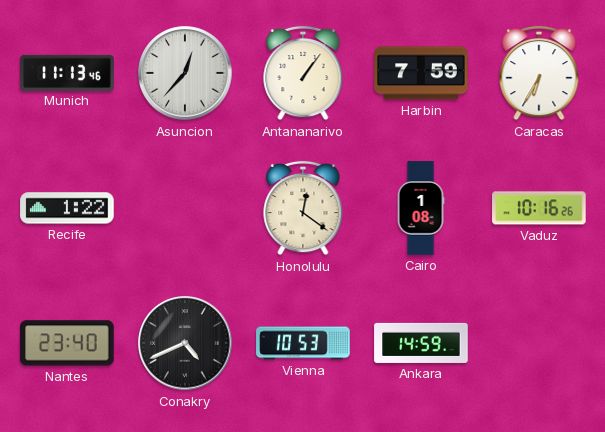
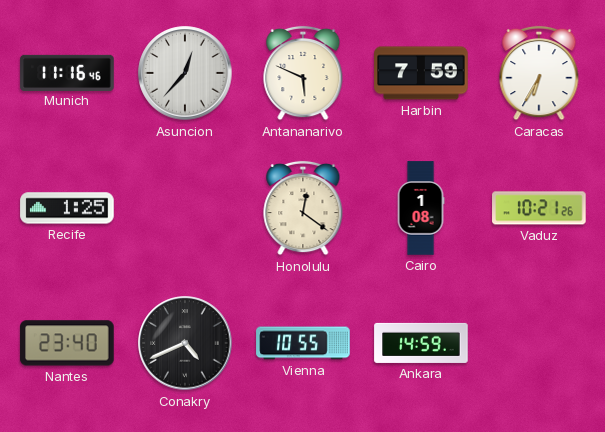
Munich: 11:13 -> 11:16 (67, 72)
Antananarivo: 1:06 -> 5:49 (303, 73)
Recife: 1:22 -> 1:25 (67, 208)
Vaduz: 10:16 -> 10:21 (539, 208)
Vienna: 10:53 -> 10:55 (303, 343)
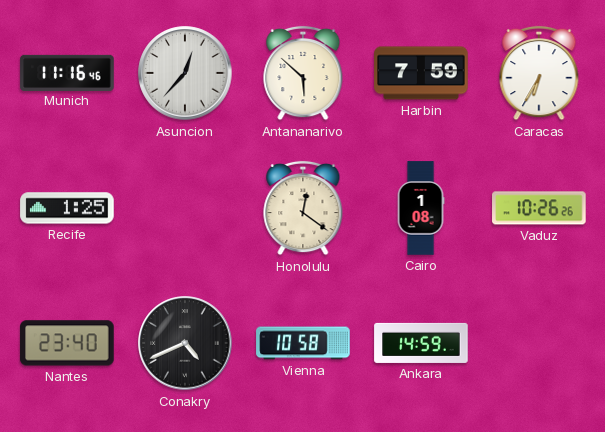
Antananarivo: 5:49 -> 5:52 (303, 73)
Vaduz: 10:21 -> 10:26 (539, 208)
Vienna: 10:55 -> 10:58 (303, 343)
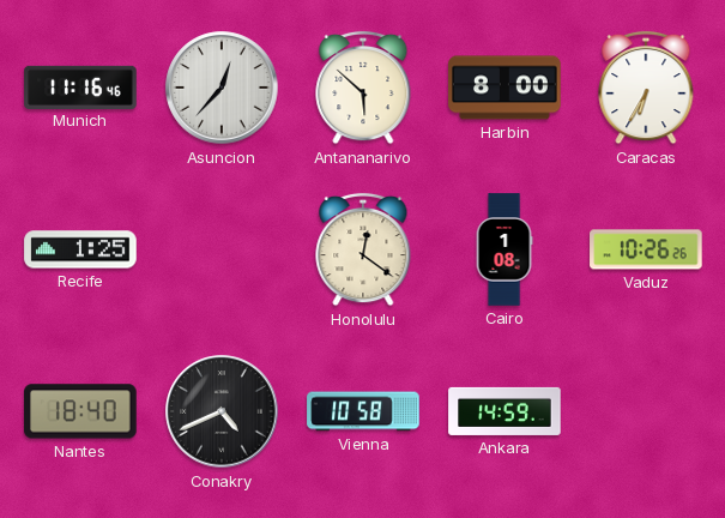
Harbin: 7:59 -> 8:00 (505, 88)
Nantes: 23:40 -> 18:40 (80, 411)
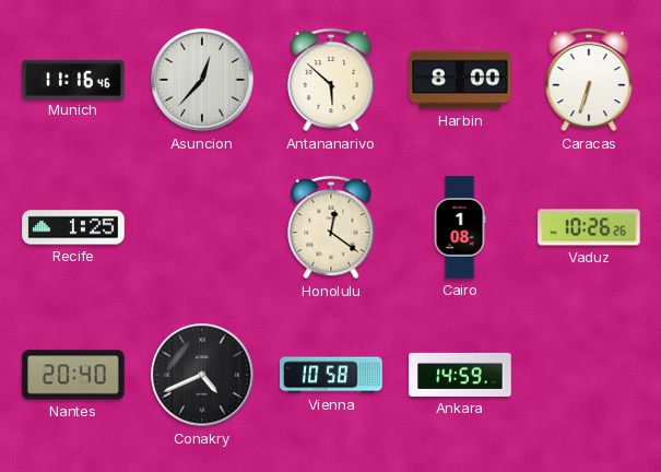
Caracas: 6:35 -> 6:33 (589, 80)
Nantes: 18:40 -> 20:40 (73, 375)
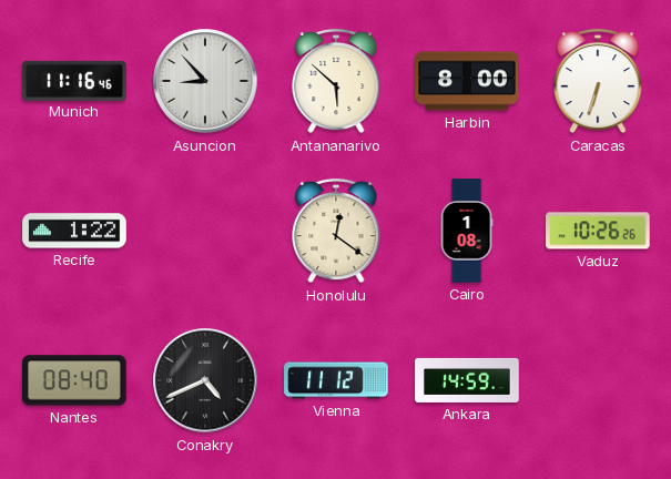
Asuncion: 12:37 -> 8:53 (205, 81)
Recife: 1:25 -> 1:22 (74, 231)
Nantes: 20:40 -> 08:40 (74, 380)
Vienna: 10:58 -> 11:12 (336, 380)
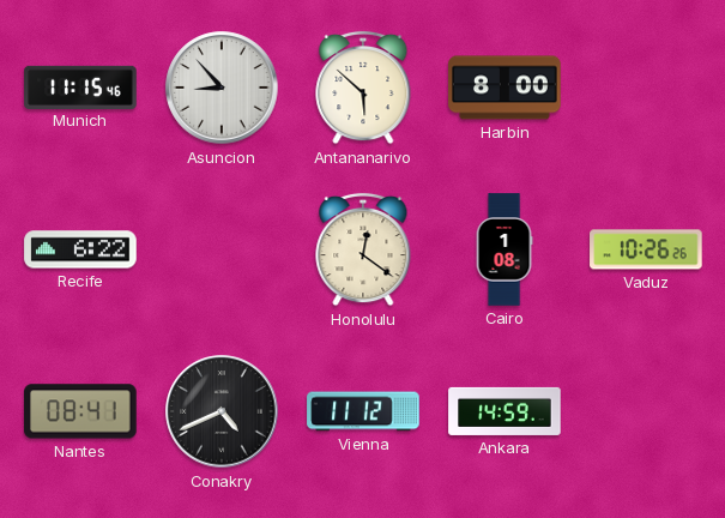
Munich: 11:16 -> 11:15 (80, 86)
Caracas: 6:33 -> none (598, 81)
Recife: 1:22 -> 6:22 (80, 249)
Nantes: 08:40 -> 08:41 (80, 411)
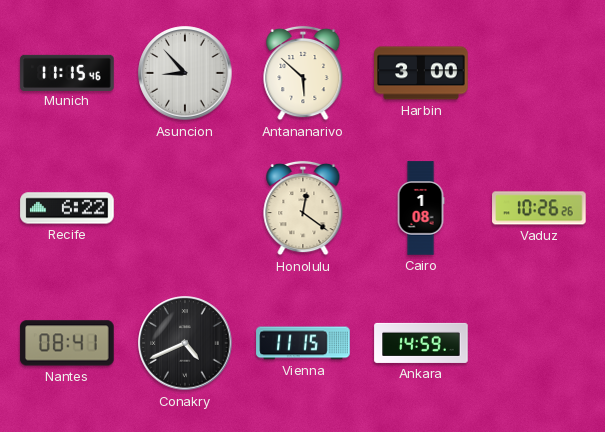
Harbin: 8:00 -> 3:00 (421, 73)
Vienna: 11:12 -> 11:15 (303, 343)
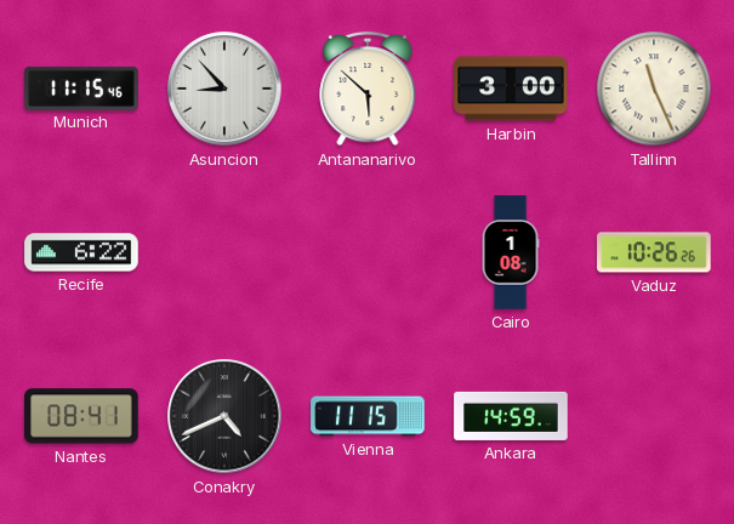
Tallinn: none -> 11:26 (654, 89)
Honolulu: 12:21 -> none (303, 208)
